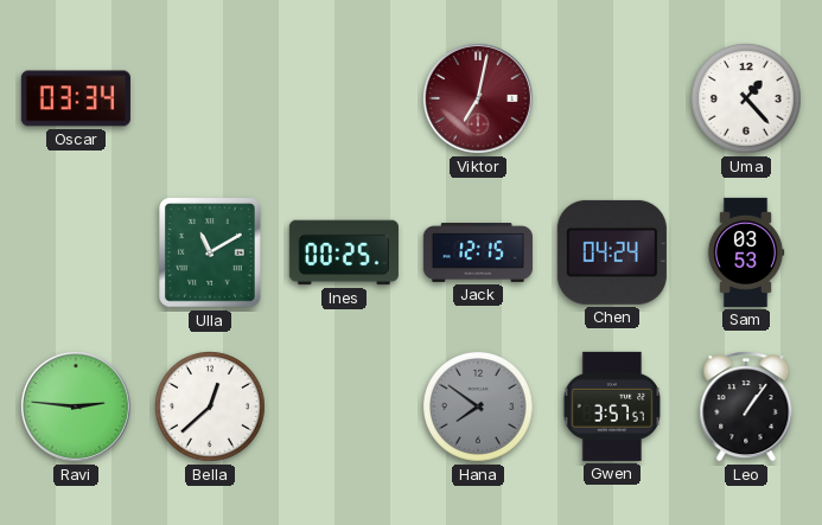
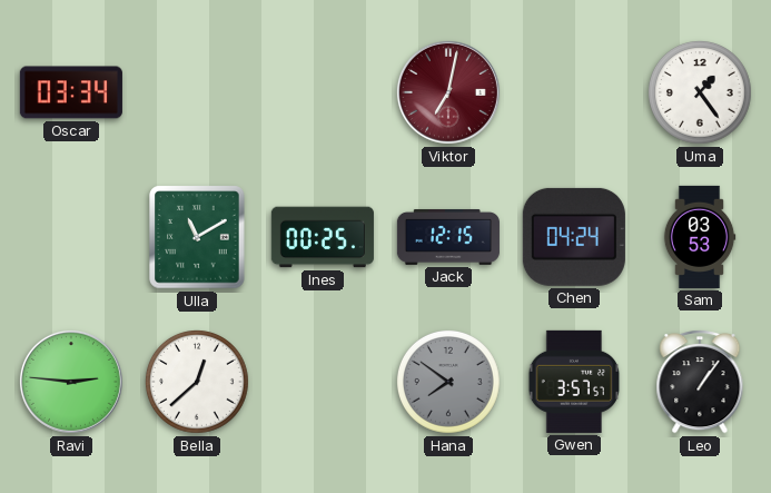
Uma: 1:23 -> 1:24 (701, 93)
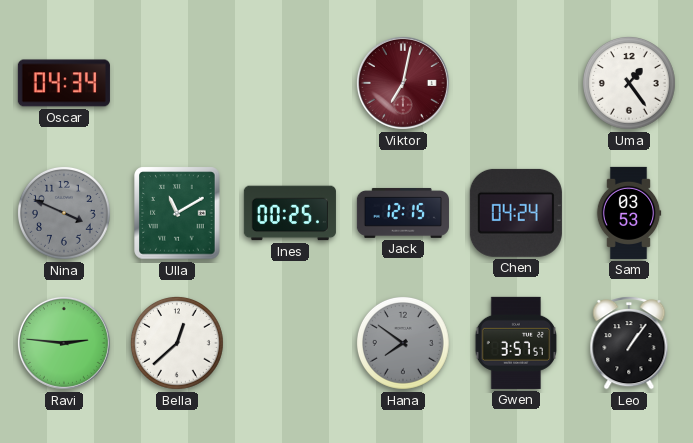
Oscar: 03:34 -> 04:34 (64, 83)
Nina: none -> 3:49 (65, 214)
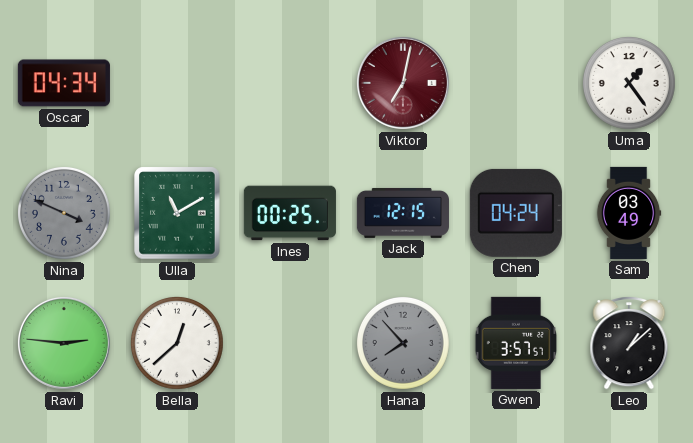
Sam: 03:53 -> 03:49 (629, 213)
Hana: 7:51 -> 7:53 (404, 344)
Leo: 1:06 -> 1:08 (629, 343)
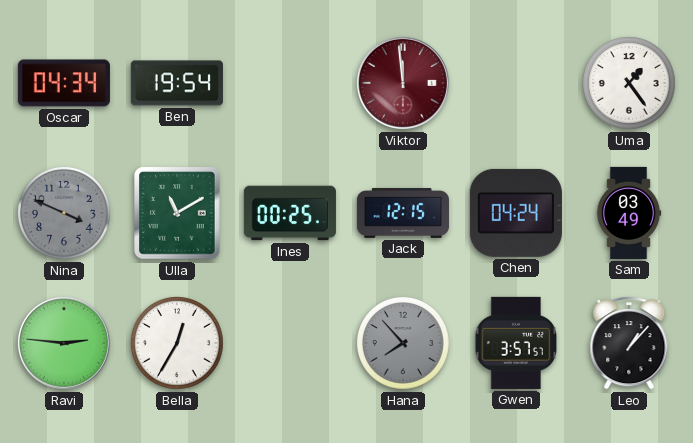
Ben: none -> 19:54 (177, 83)
Viktor: 7:02 -> 11:59 (403, 83)
Bella: 12:38 -> 12:35 (178, 344)
Leo: 1:08 -> 1:07 (629, 343)
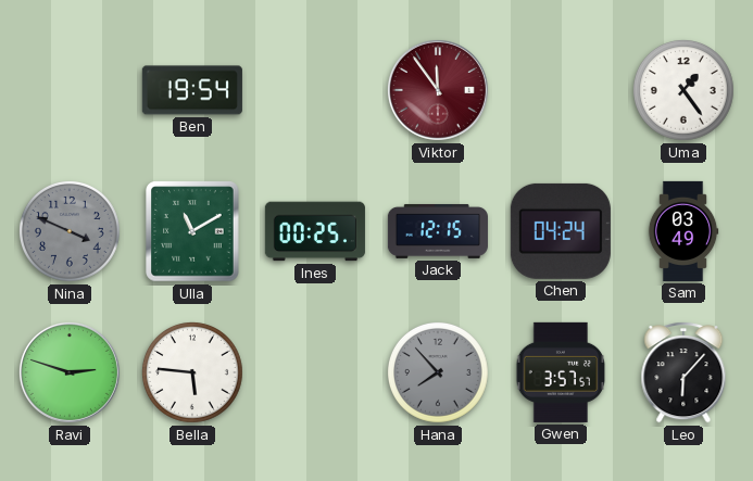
Oscar: 04:34 -> none (64, 83)
Viktor: 11:59 -> 11:54 (438, 90)
Ravi: 2:46 -> 2:48 (70, 372)
Bella: 12:35 -> 5:46 (193, 374)
Leo: 1:07 -> 6:07 (683, 372)
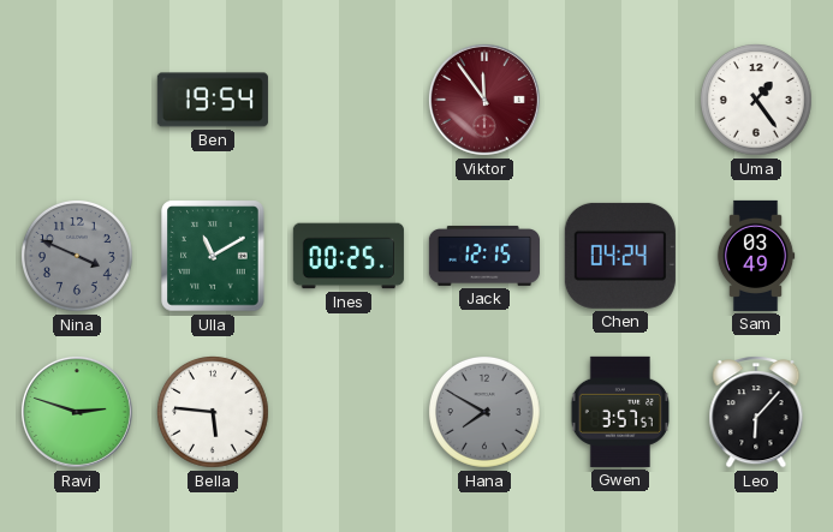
Hana: 7:53 -> 7:50 (486, 413)
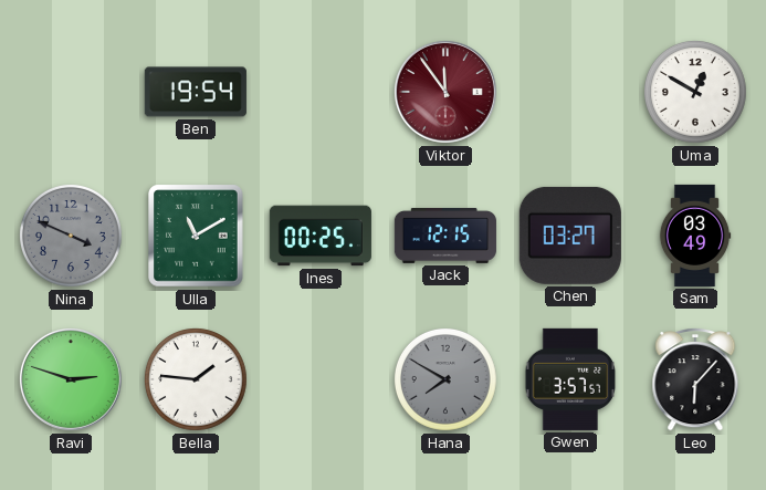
Uma: 1:24 -> 12:50 (696, 93)
Chen: 04:24 -> 03:27 (570, 236)
Bella: 5:46 -> 1:46 (197, 380)
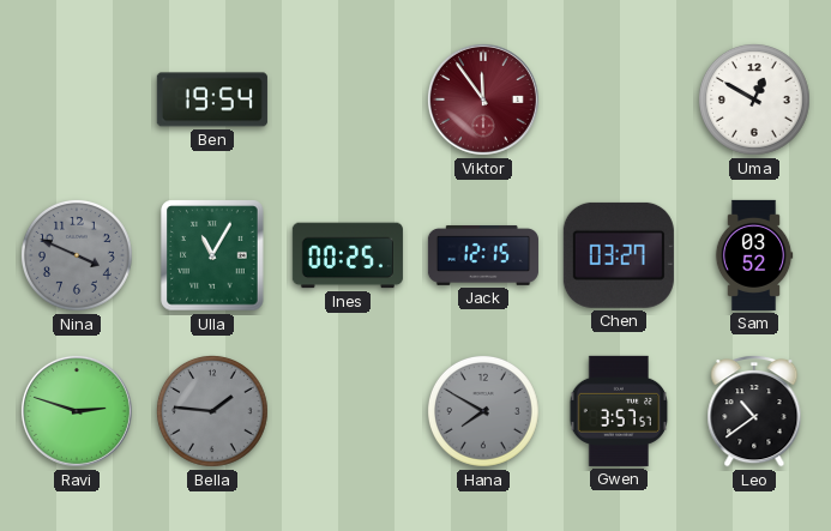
Ulla: 11:10 -> 11:05 (212, 255)
Sam: 03:49 -> 03:52 (754, 255)
Bella dial: white -> grey (213, 412)
Leo: 6:07 -> 10:39 (754, 411)
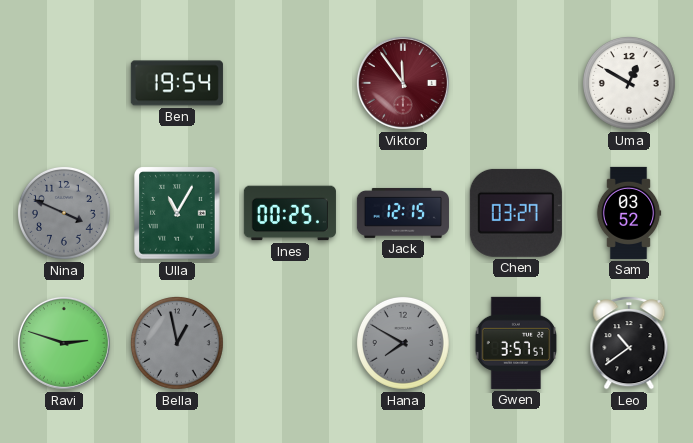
Bella: 1:46 -> 12:58 (178, 344)
